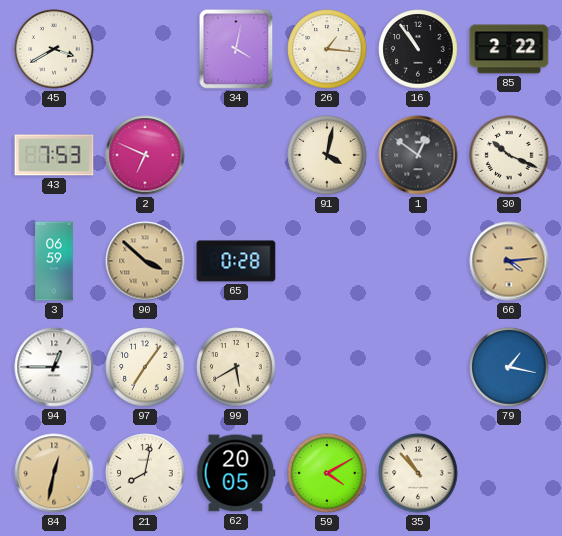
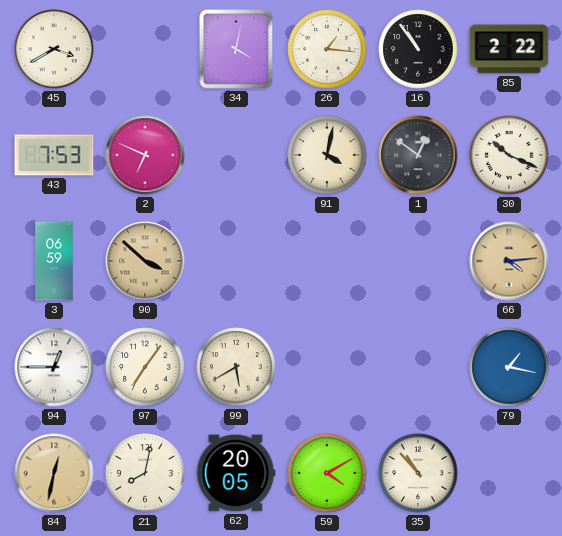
65: 0:28 -> none (236, 261)
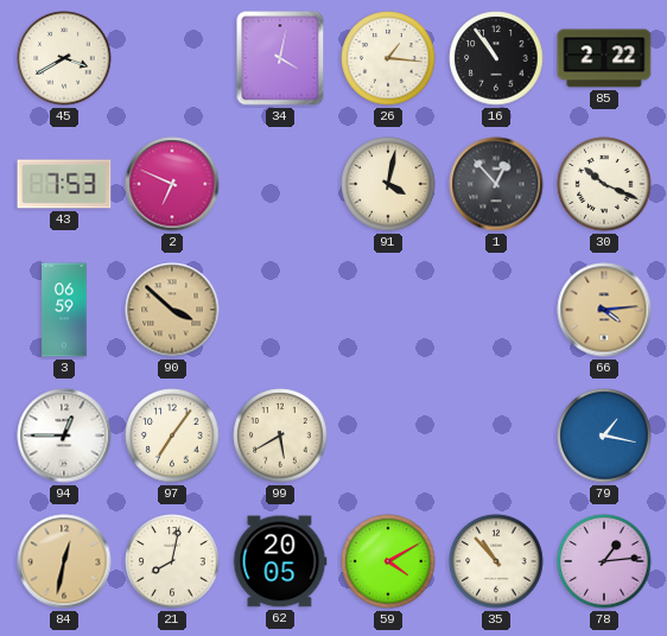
1: 12:51 -> 12:53 (496, 184)
78: none -> 1:14 (604, 561)
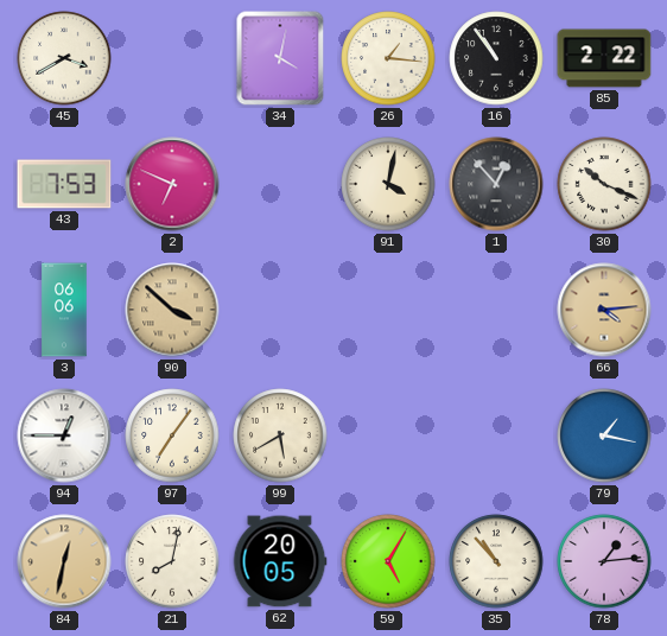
3: 06:59 -> 06:06 (64, 310)
59: 4:10 -> 5:05 (388, 561)
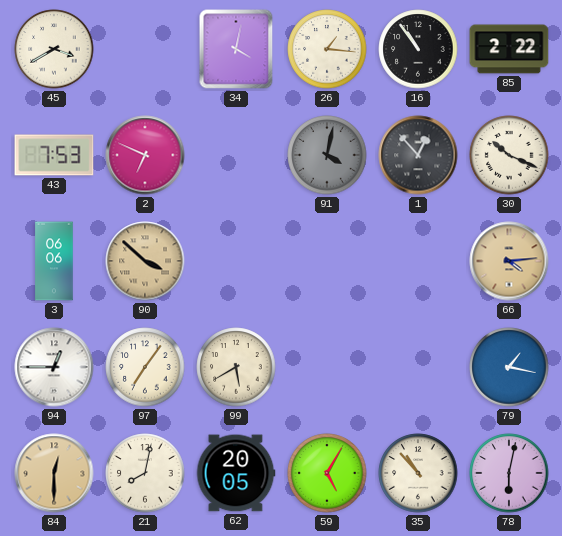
91 dial: cream -> grey (327, 155)
84: 12:32 -> 12:30 (54, 473)
78: 1:14 -> 6:02 (509, 473)
